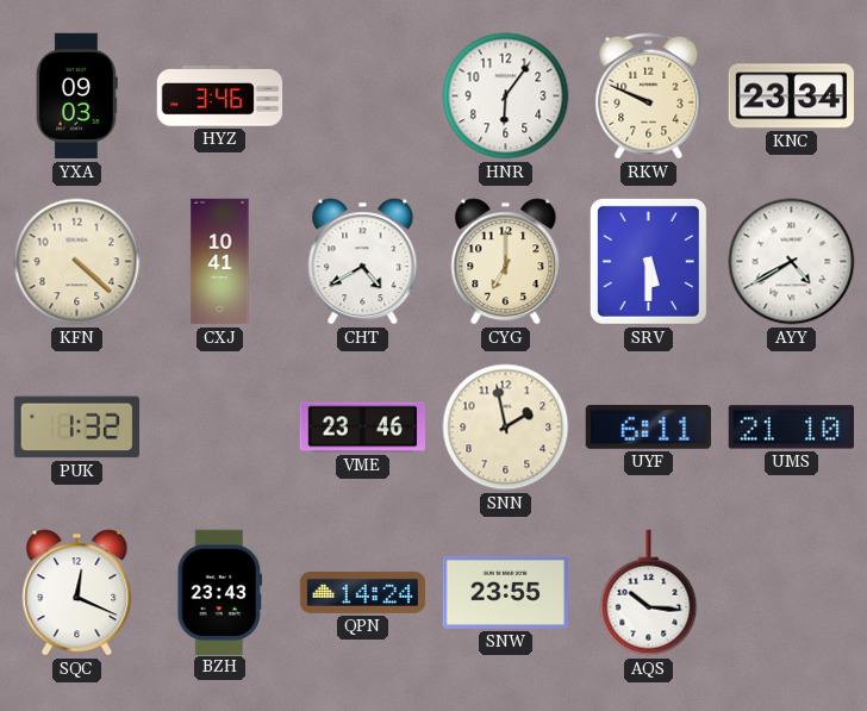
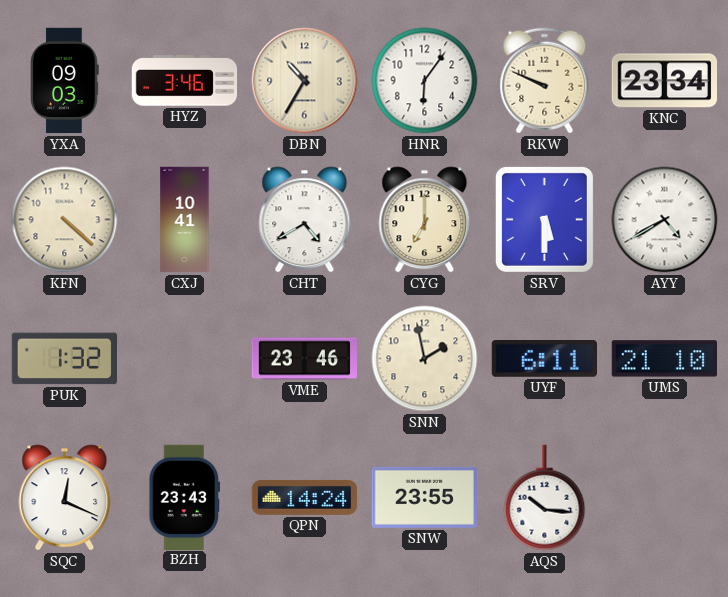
DBN: none -> 10:35 (305, 81)
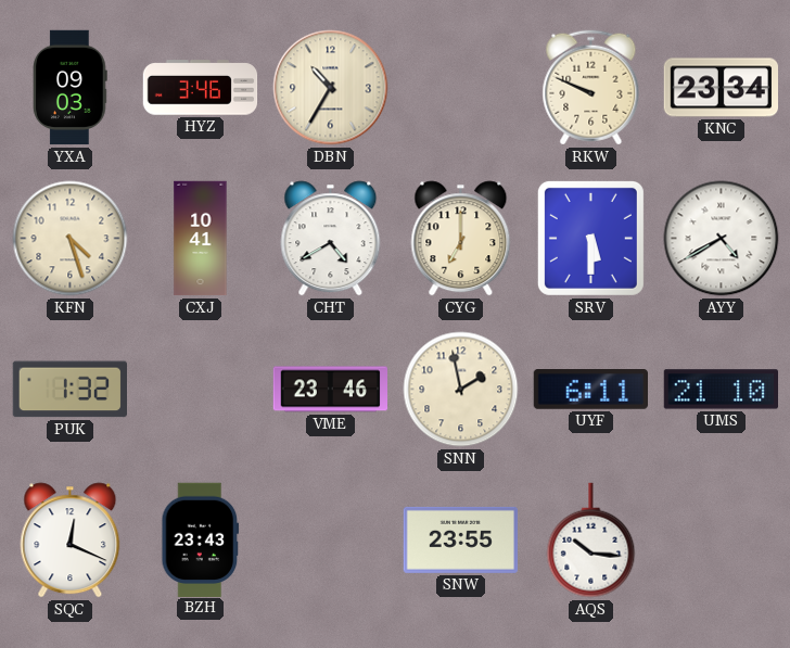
HNR: 6:06 -> none (425, 81)
KFN: 4:22 -> 4:27 (71, 239)
QPN: 14:24 -> none (305, 497)
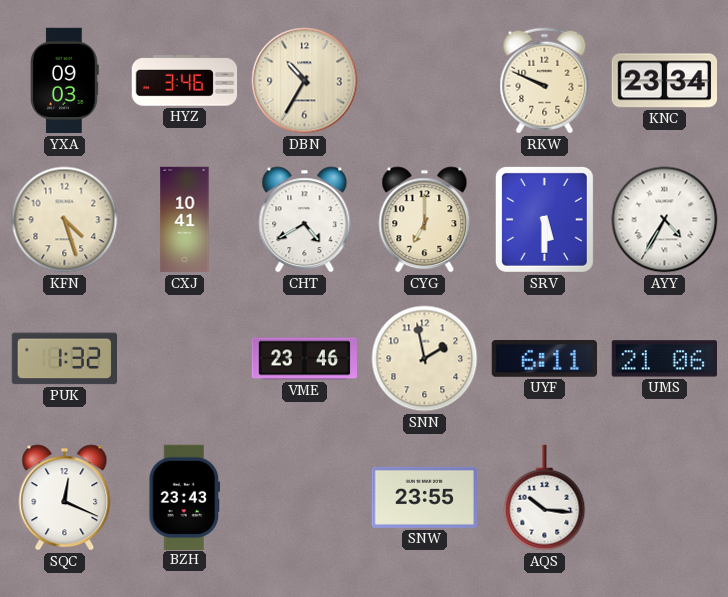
AYY: 4:40 -> 4:35 (665, 220)
UMS: 21:10 -> 21:06 (664, 359)
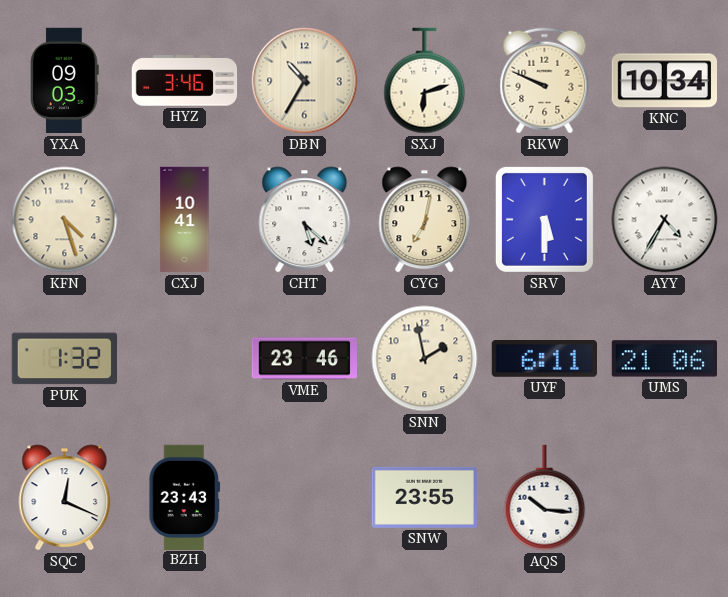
SXJ: none -> 6:12 (425, 81)
KNC: 23:34 -> 10:34 (664, 81)
CHT: 4:40 -> 5:22 (305, 220)
CYG: 7:00 -> 7:02 (425, 220)
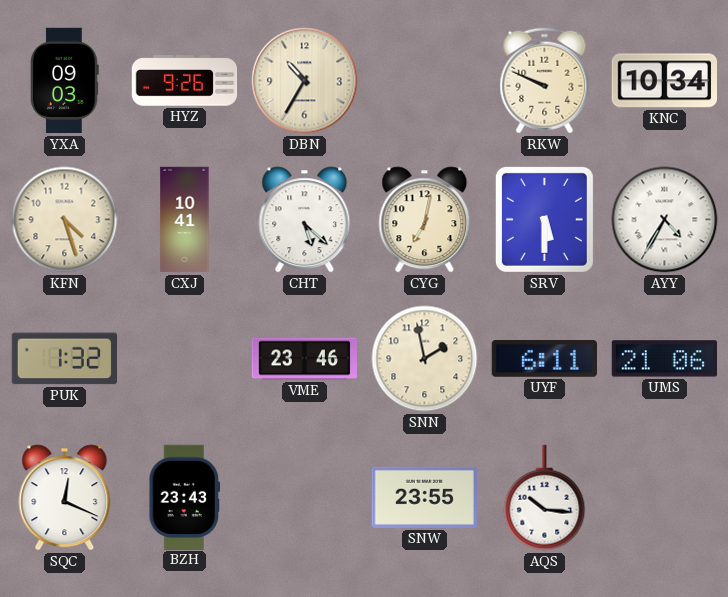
HYZ: 3:46 -> 9:26 (185, 81)
SXJ: 6:12 -> none (425, 81)
